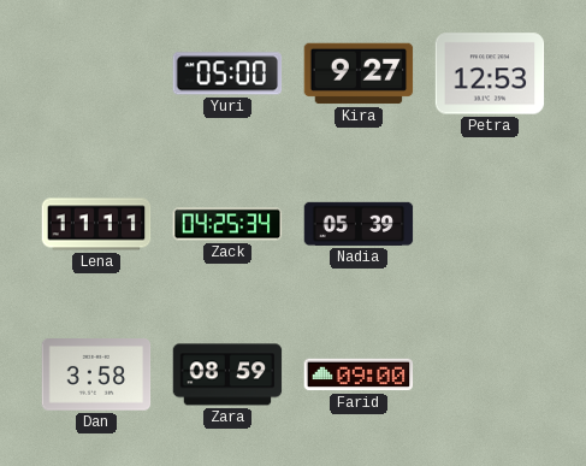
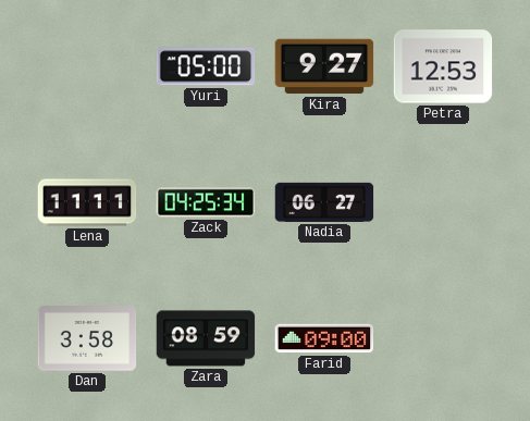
Nadia: 05:39 -> 06:27 (324, 202)
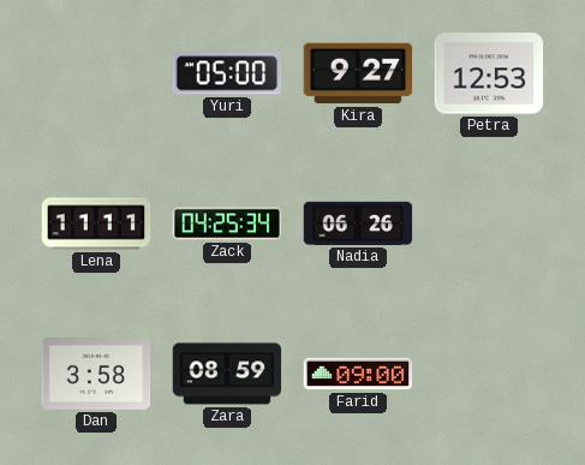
Nadia: 06:27 -> 06:26 (358, 223)
